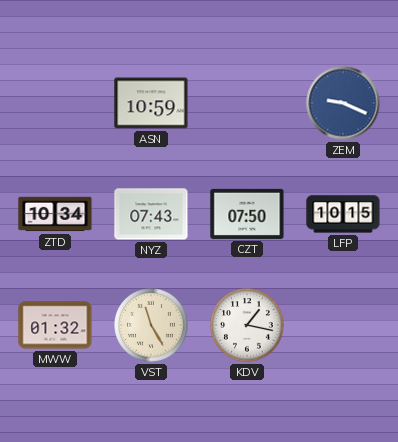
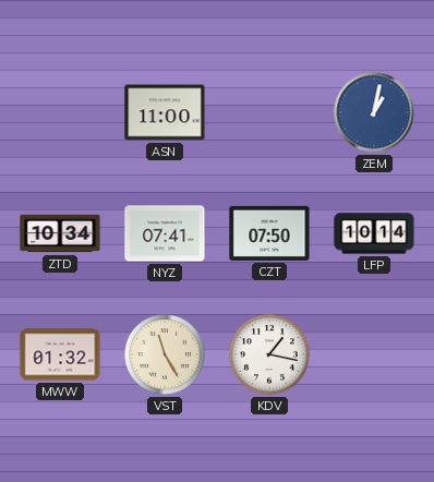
ASN: 10:59 -> 11:00 (165, 112)
ZEM: 9:19 -> 1:02 (374, 112)
NYZ: 07:43 -> 07:41 (165, 233)
LFP: 10:15 -> 10:14 (374, 233)
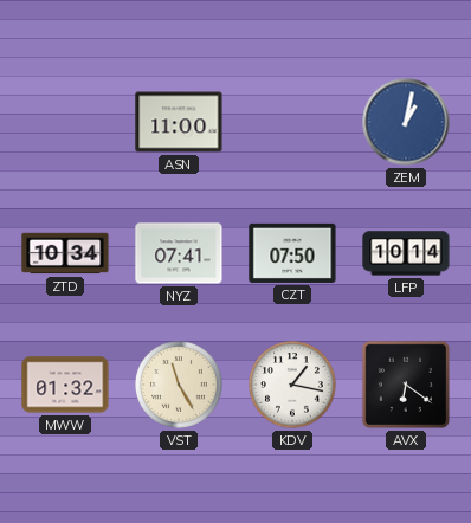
AVX: none -> 6:21 (406, 385)
